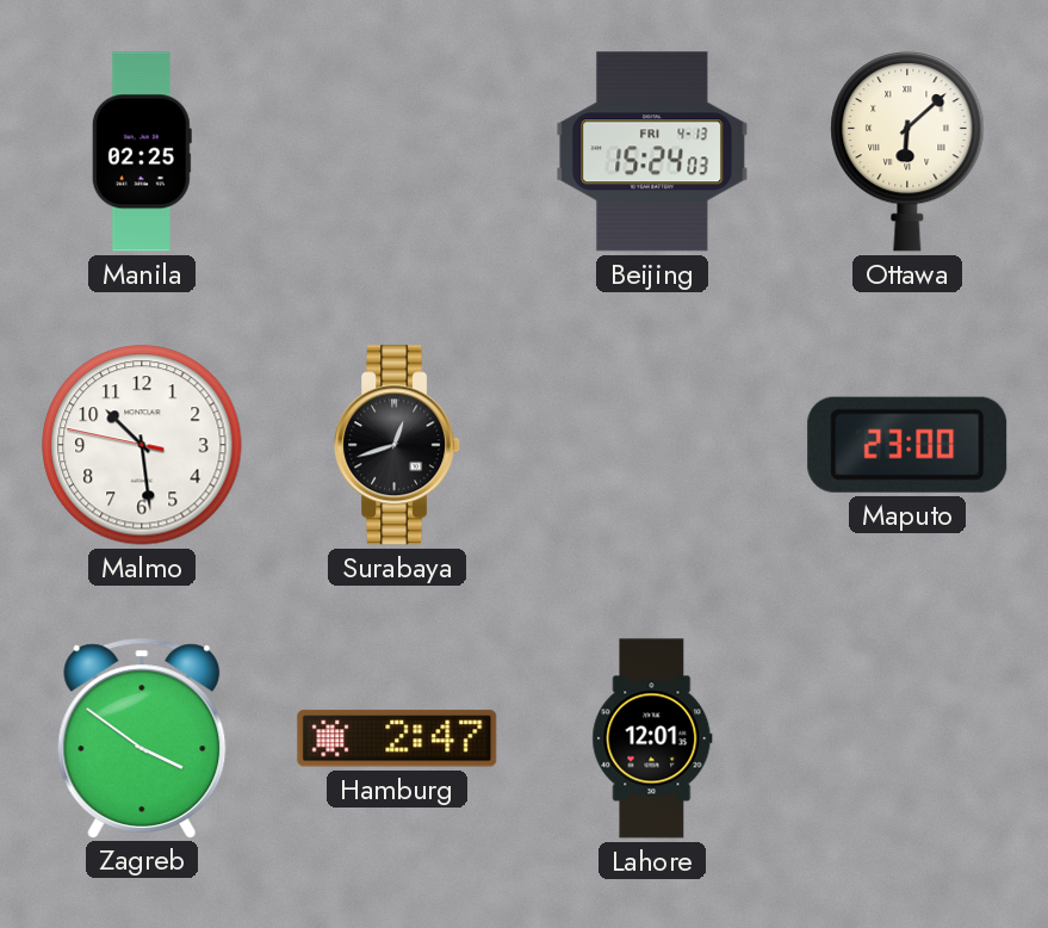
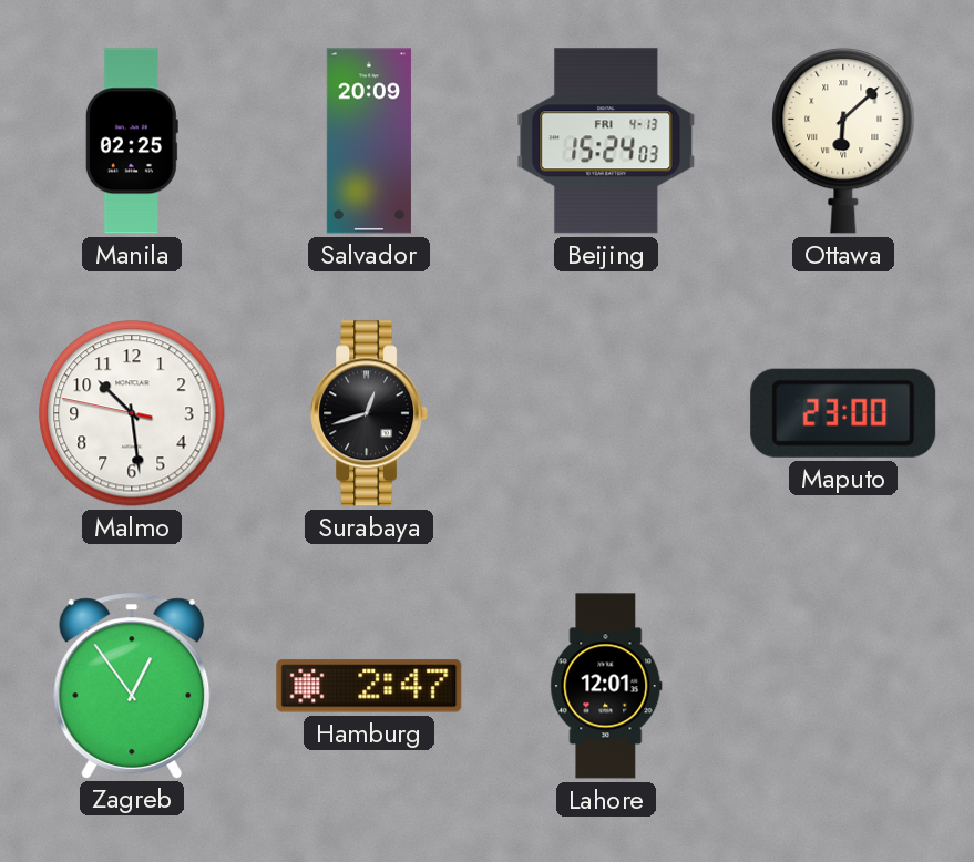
Salvador: none -> 20:09 (369, 141)
Zagreb: 3:51 -> 12:54 (132, 686)
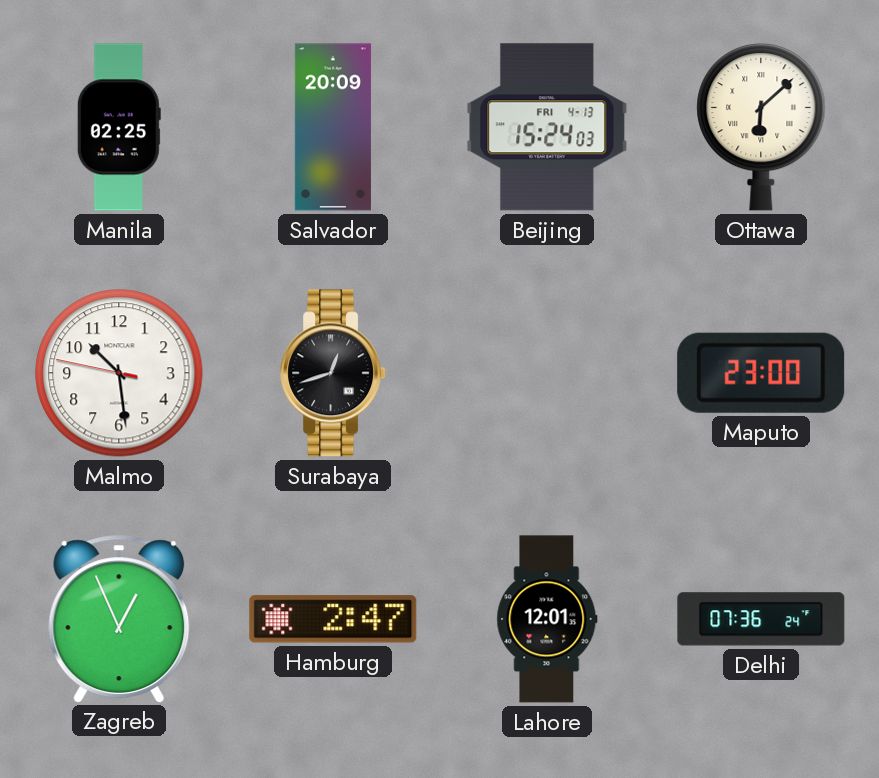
Zagreb: 12:54 -> 12:56 (119, 619)
Delhi: none -> 07:36 (761, 619)
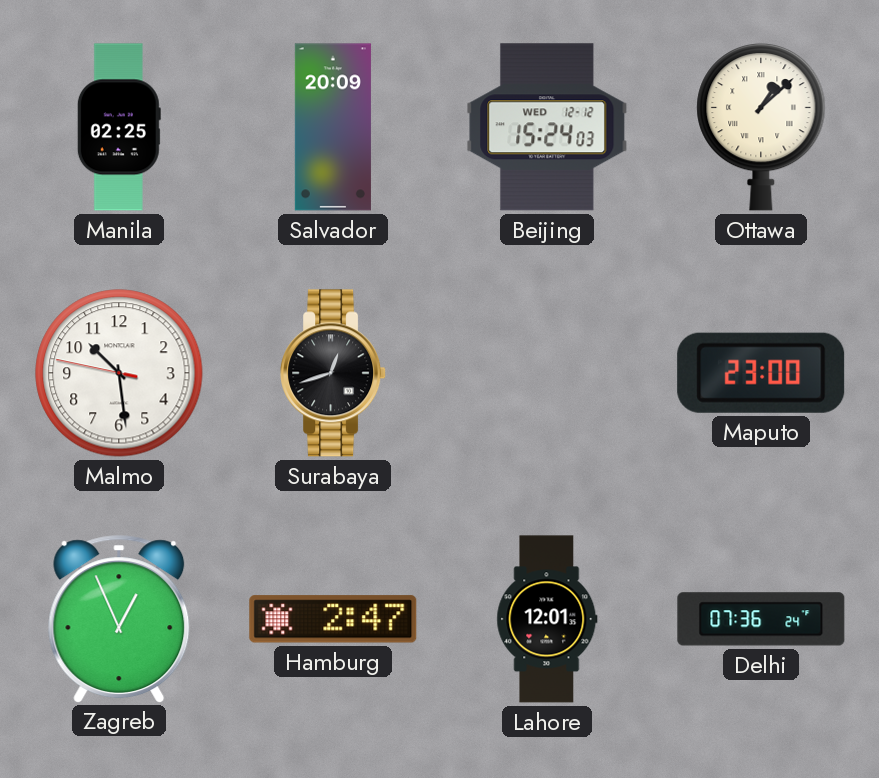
Beijing date: FRI 4-13 -> WED 12-12 (547, 127)
Ottawa: 6:08 -> 1:08 (761, 127)
